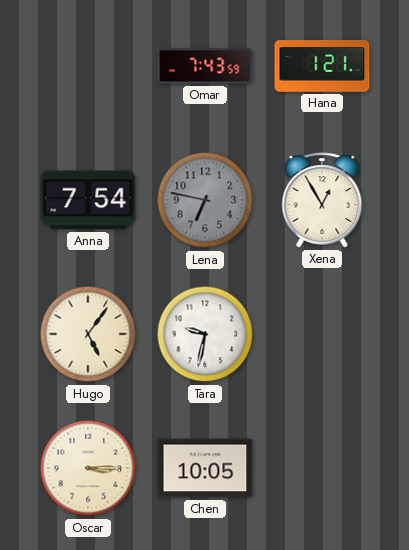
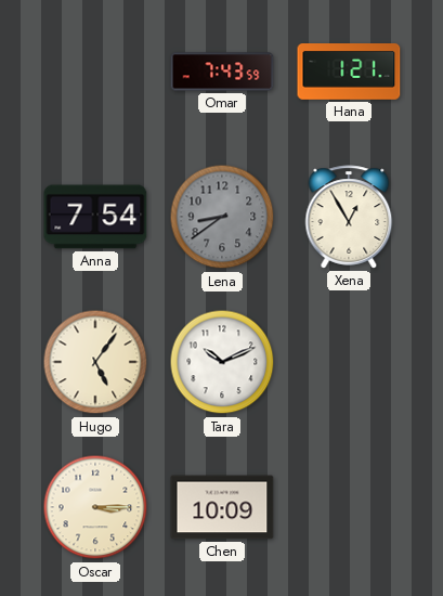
Lena: 6:47 -> 8:39 (222, 217)
Tara: 9:32 -> 10:11 (222, 362)
Chen: 10:05 -> 10:09 (222, 507)
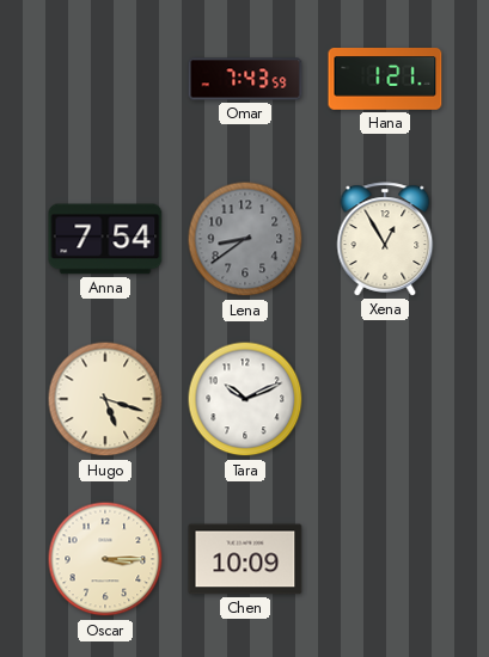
Hugo: 5:06 -> 5:18 (105, 399)
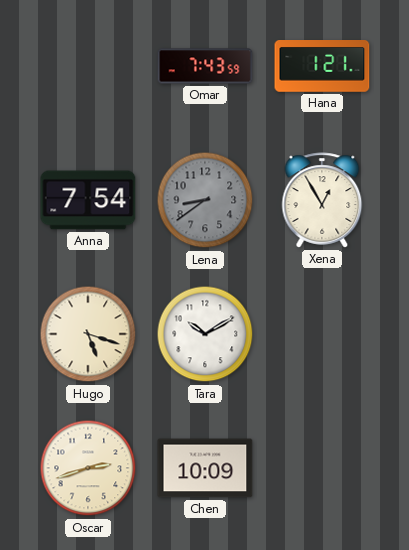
Tara: 10:11 -> 10:10 (205, 334)
Oscar: 3:15 -> 2:42 (88, 468)
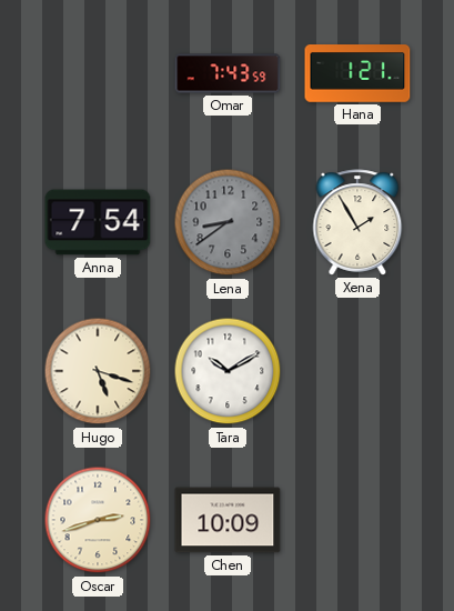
Xena: 12:55 -> 1:55 (357, 222)
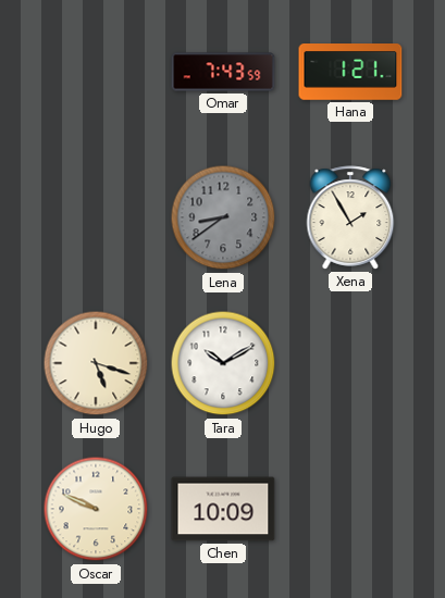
Anna: 7:54 -> none (98, 222)
Oscar: 2:42 -> 9:49 (96, 509)
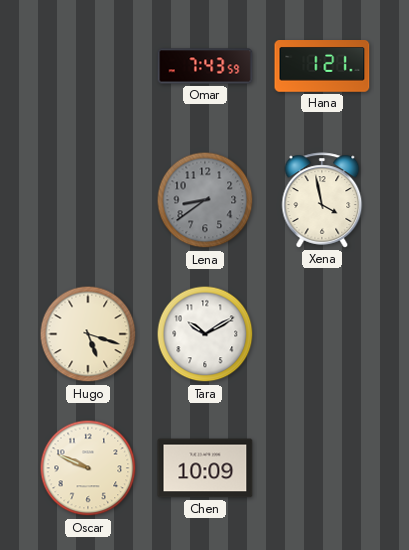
Xena: 1:55 -> 3:58 (322, 200)
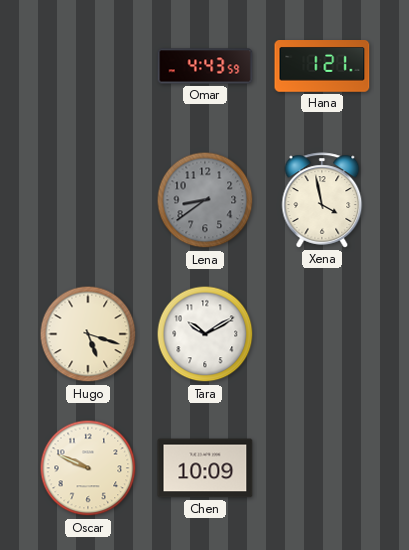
Omar: 7:43 -> 4:43 (205, 66)
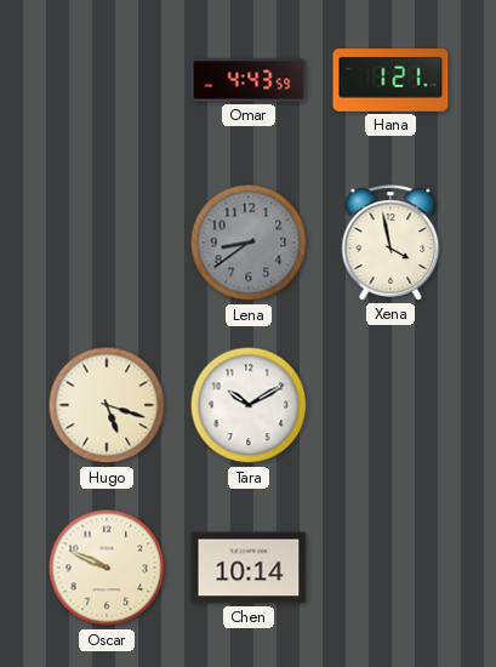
Chen: 10:09 -> 10:14 (249, 568)
